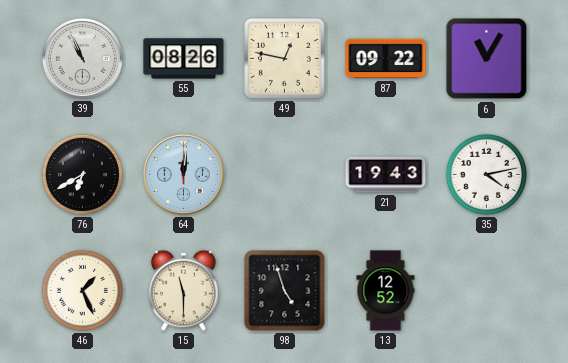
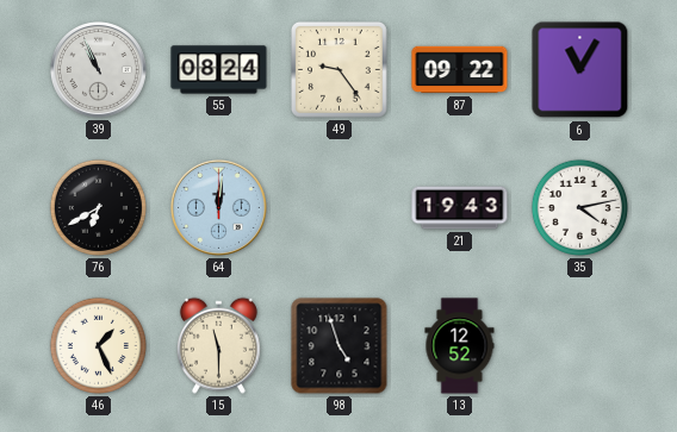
55: 08:26 -> 08:24 (219, 70)
49: 12:47 -> 9:24 (338, 69)
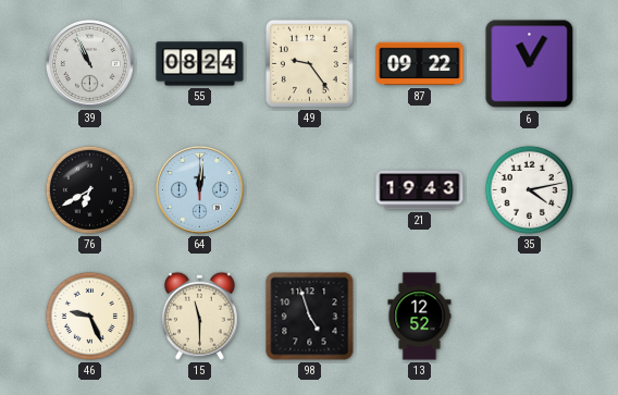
46: 1:26 -> 9:26 (89, 316)
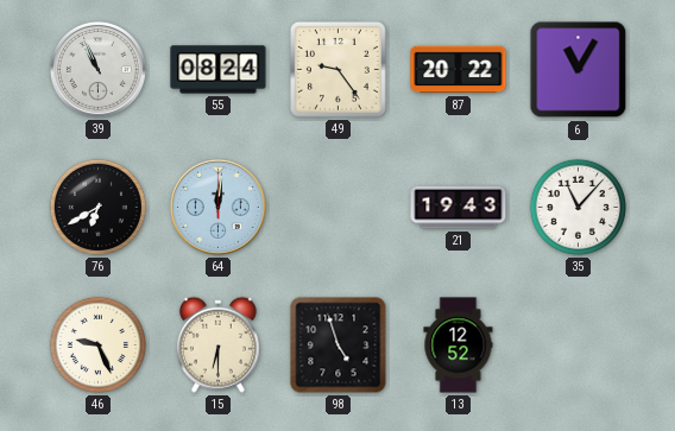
87: 09:22 -> 20:22 (459, 70)
35: 4:13 -> 11:07 (578, 207)
15: 11:30 -> 6:30 (217, 344)
